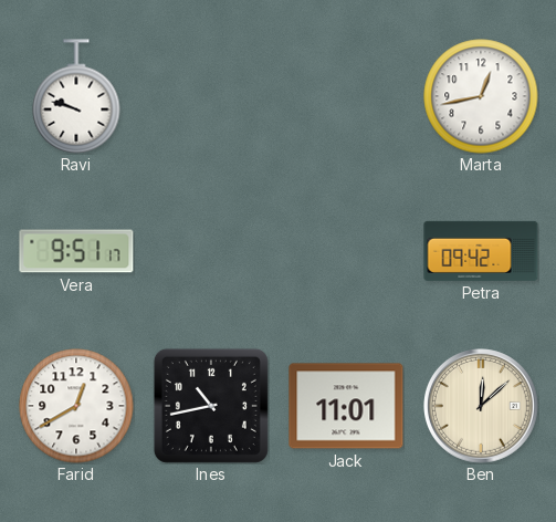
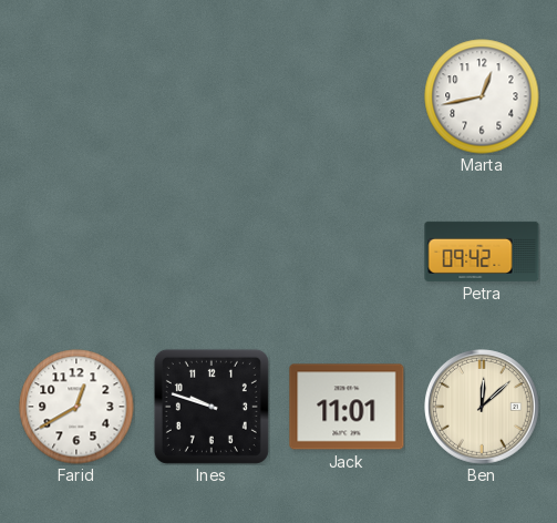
Ravi: 9:48 -> none (76, 96)
Vera: 9:51 -> none (76, 251)
Ines: 10:43 -> 9:48 (212, 407)
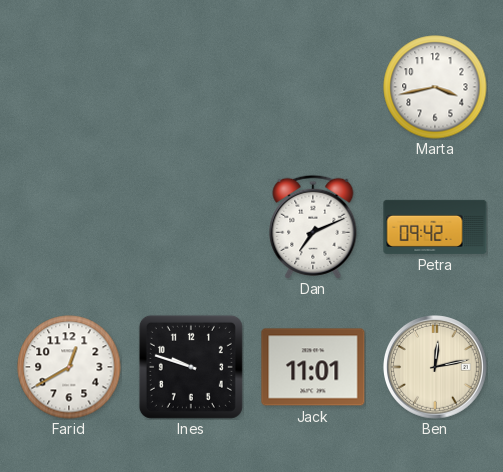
Marta: 12:43 -> 3:43 (435, 87)
Dan: none -> 7:11 (313, 227)
Ben: 12:08 -> 12:13 (436, 368)
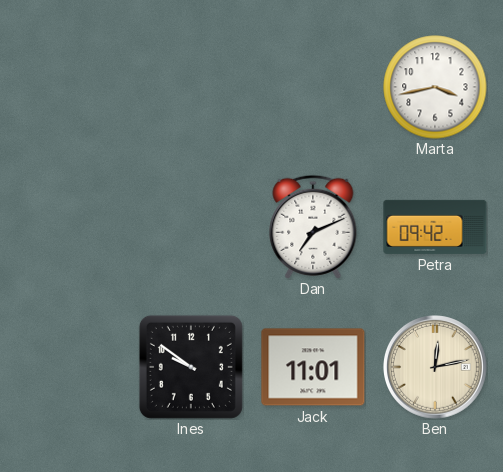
Farid: 12:40 -> none (69, 367)
Ines: 9:48 -> 9:51 (191, 367)
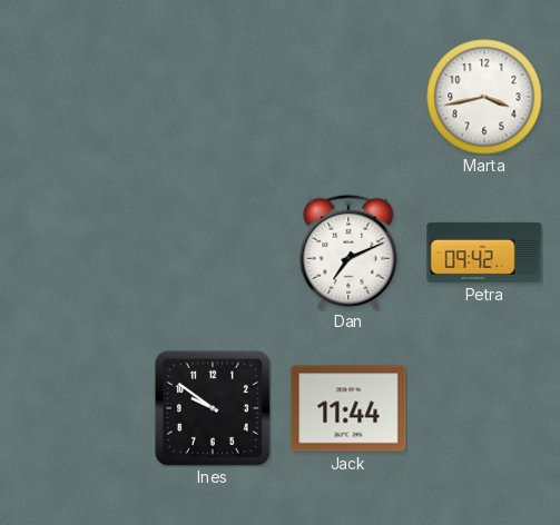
Jack: 11:01 -> 11:44 (348, 408)
Ben: 12:13 -> none (436, 368)
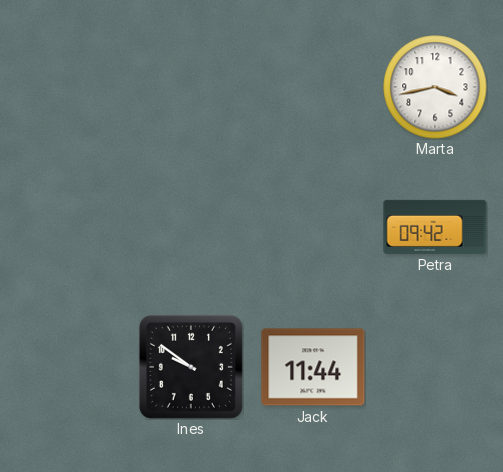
Dan: 7:11 -> none (348, 252)
